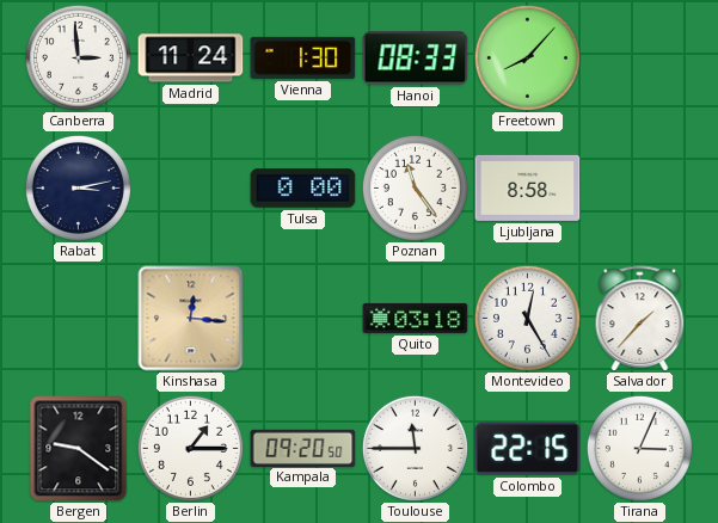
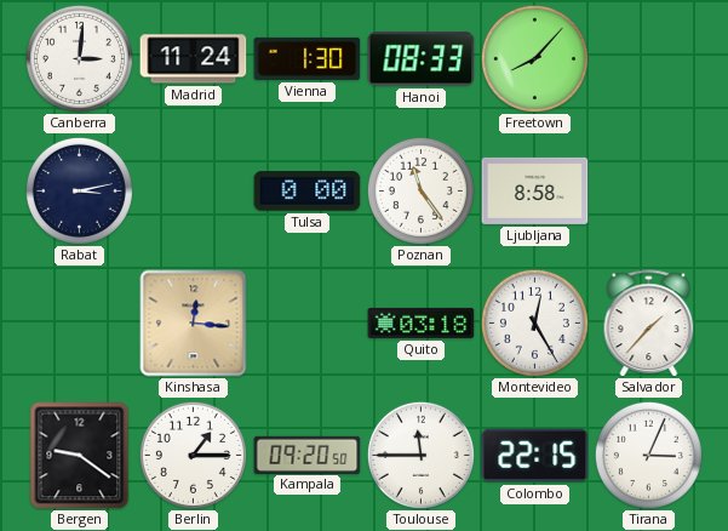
Canberra: 2:59 -> 3:01 (79, 58)
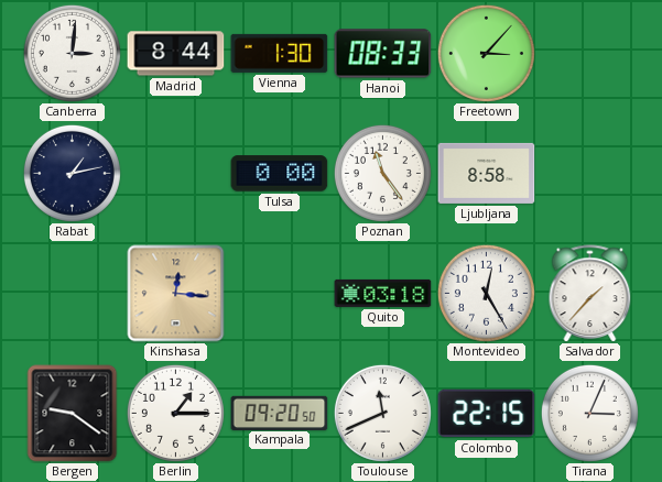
Madrid: 11:24 -> 8:44 (176, 54)
Freetown: 8:07 -> 3:07 (486, 53)
Rabat: 3:13 -> 1:13 (72, 173)
Toulouse: 11:45 -> 11:41 (382, 413)
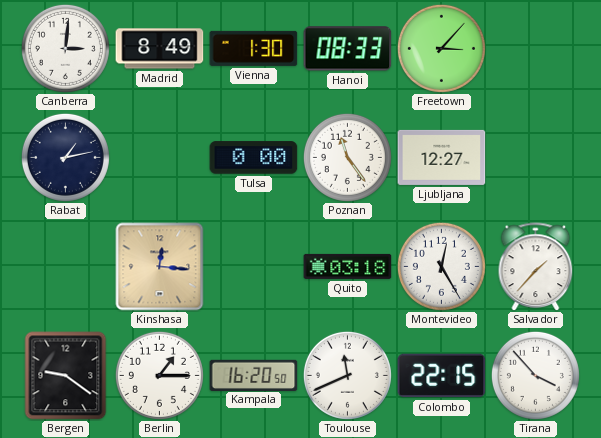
Madrid: 8:44 -> 8:49 (160, 49)
Ljubljana: 8:58 -> 12:27 (442, 157)
Kampala: 09:20 -> 16:20 (254, 375)
Tirana: 3:04 -> 3:53 (535, 375)
